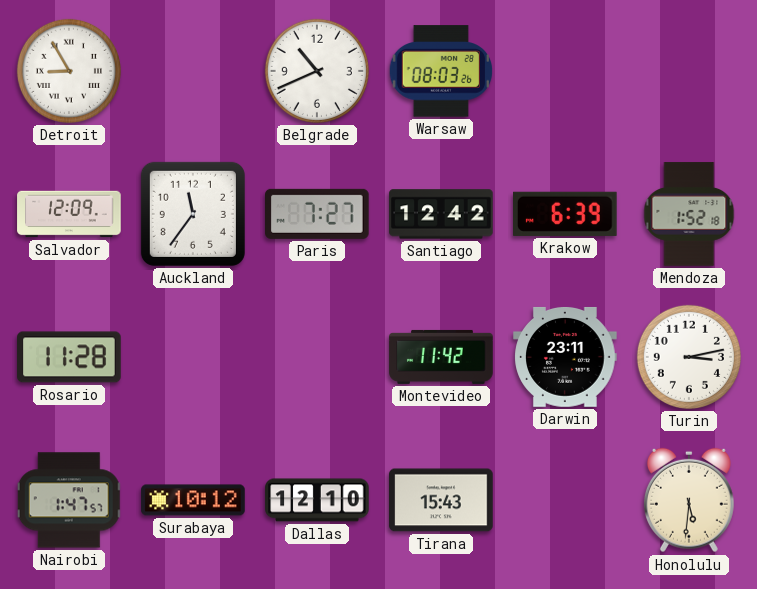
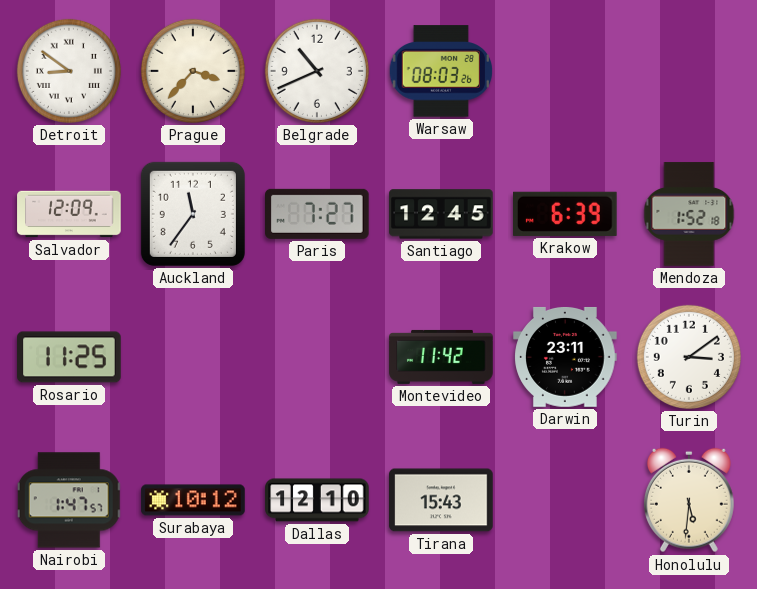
Detroit: 8:55 -> 8:51 (69, 71)
Prague: none -> 3:37 (193, 71)
Santiago: 12:42 -> 12:45 (441, 214)
Rosario: 11:28 -> 11:25 (69, 357)
Turin: 3:13 -> 3:09 (689, 357)
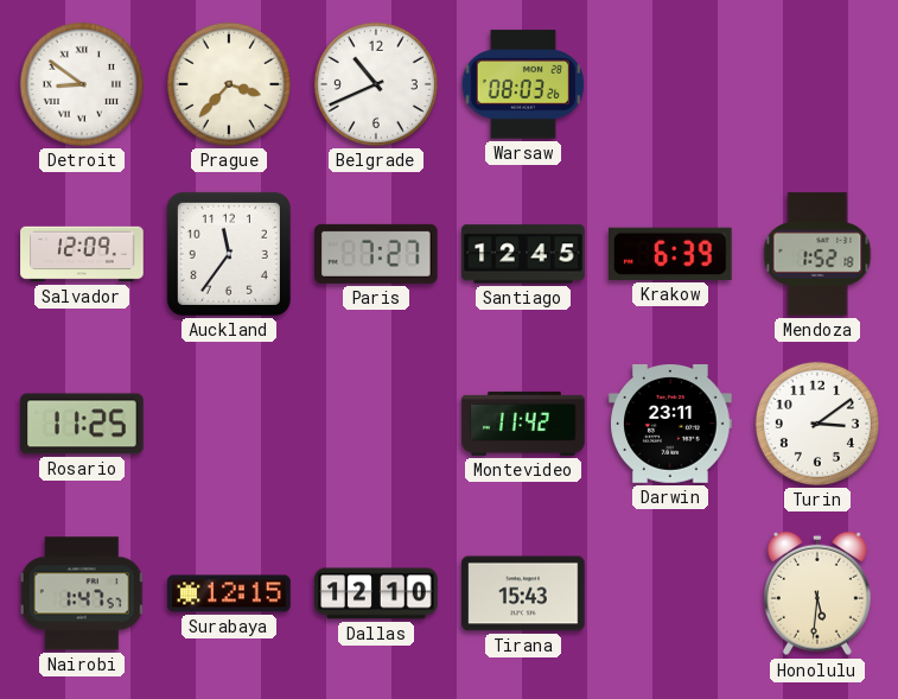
Surabaya: 10:12 -> 12:15 (229, 593)
